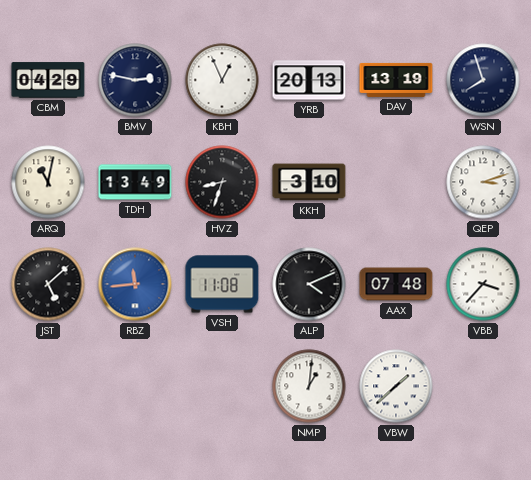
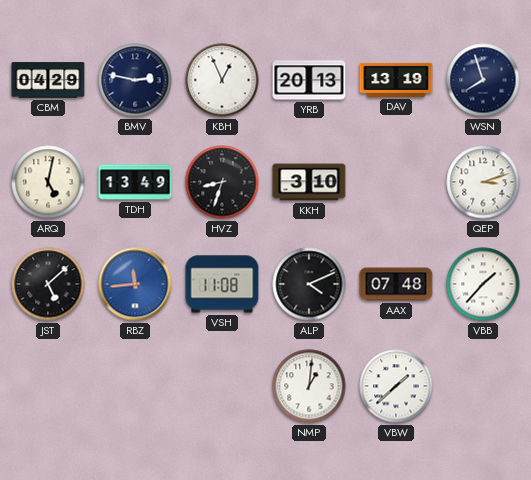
ARQ: 11:02 -> 5:02 (48, 182)
VBB: 3:37 -> 1:37 (483, 284)
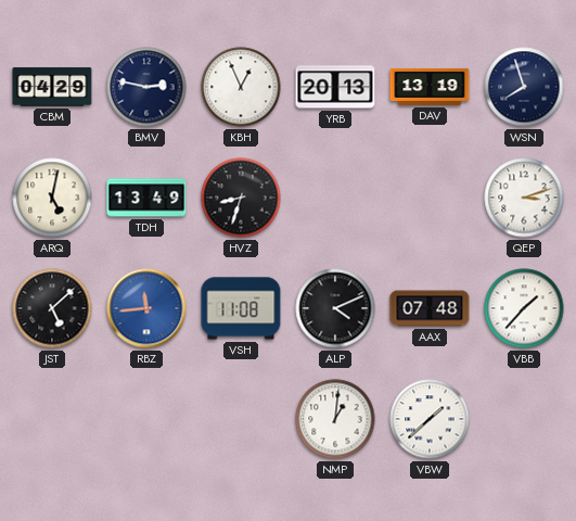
KKH: 3:10 -> none (309, 182)
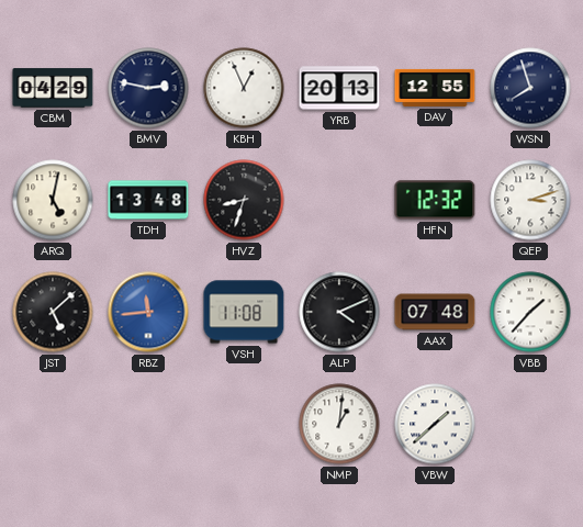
DAV: 13:19 -> 12:55 (435, 88)
TDH: 13:49 -> 13:48 (148, 200)
HFN: none -> 12:32 (435, 200)
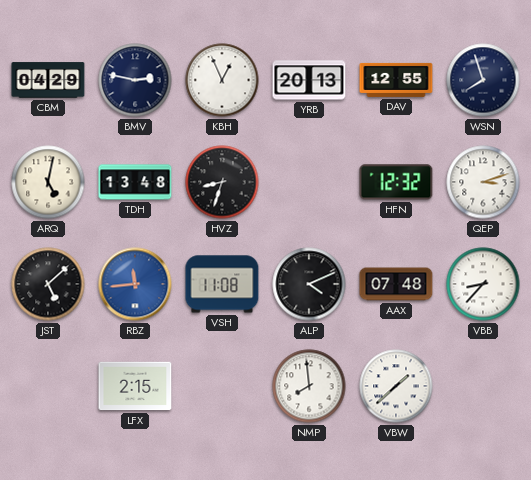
VBB: 1:37 -> 8:37 (483, 284)
LFX: none -> 2:15 (135, 386)
NMP: 1:01 -> 7:59 (309, 386)
